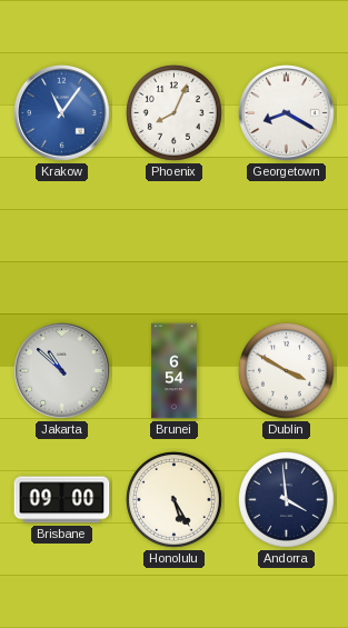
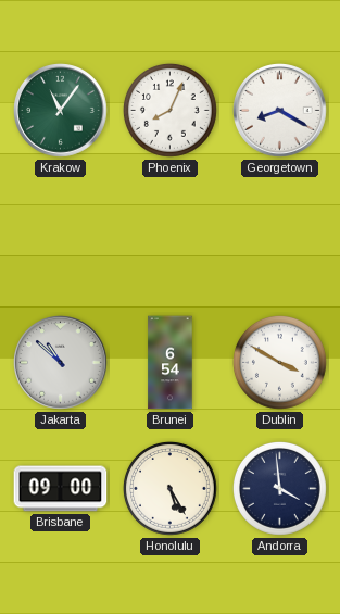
Krakow dial: blue -> green (61, 111)
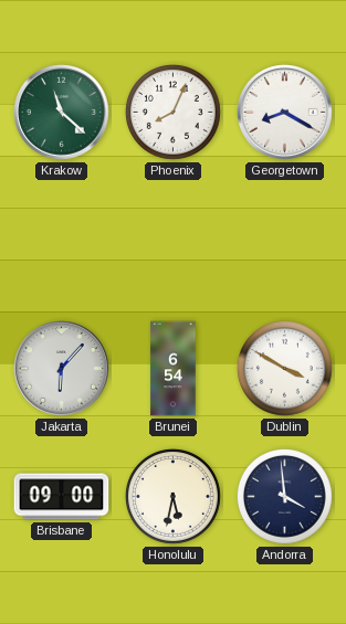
Krakow: 11:06 -> 11:22 (62, 113)
Jakarta: 10:52 -> 6:07 (62, 369)
Honolulu: 5:25 -> 5:32 (172, 496)
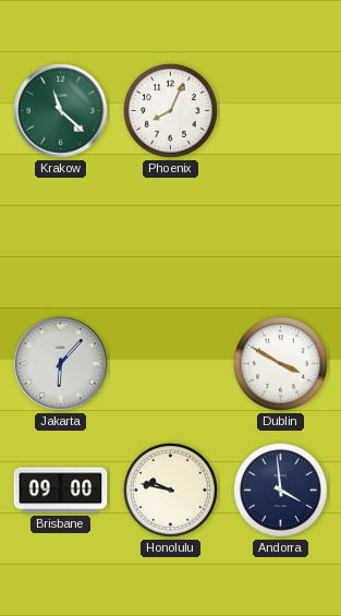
Georgetown: 8:20 -> none (285, 113)
Brunei: 6:54 -> none (174, 369)
Honolulu: 5:32 -> 9:47 (170, 490)
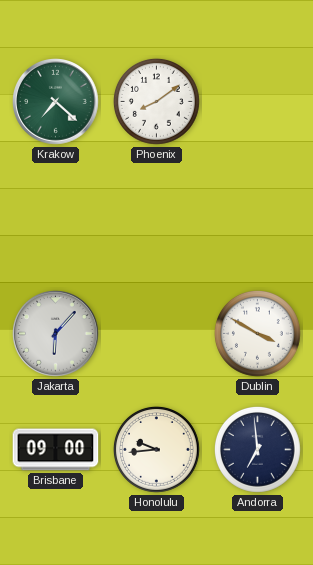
Krakow: 11:22 -> 7:22 (56, 102)
Phoenix: 8:04 -> 8:09 (156, 101)
Honolulu: 9:47 -> 9:44 (156, 449)
Andorra: 3:59 -> 6:59 (257, 449)
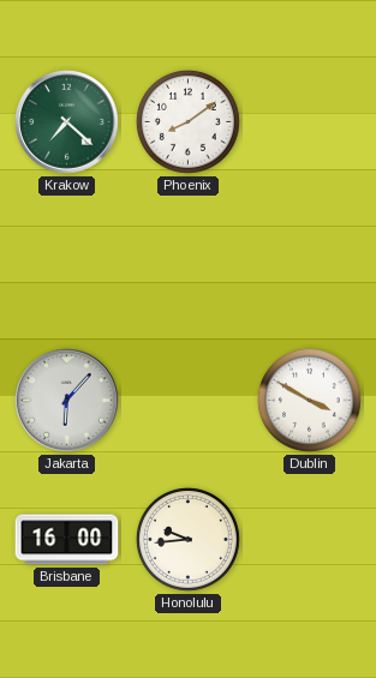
Brisbane: 09:00 -> 16:00 (67, 540)
Andorra: 6:59 -> none (257, 449)
